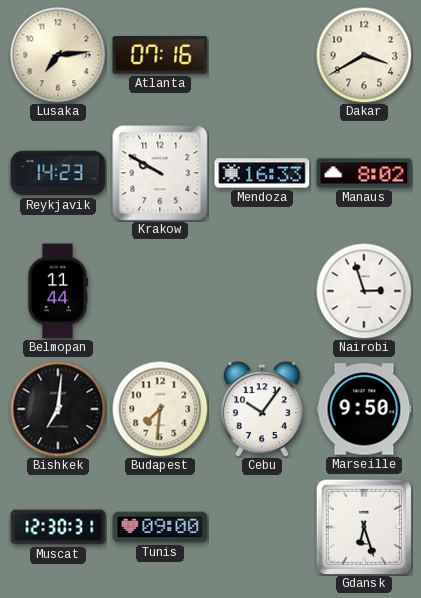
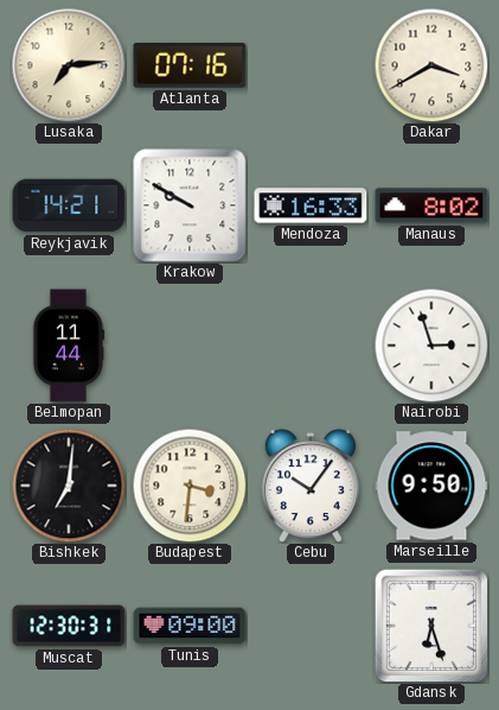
Reykjavik: 14:23 -> 14:21 (69, 205)
Budapest: 7:31 -> 3:31 (190, 486)
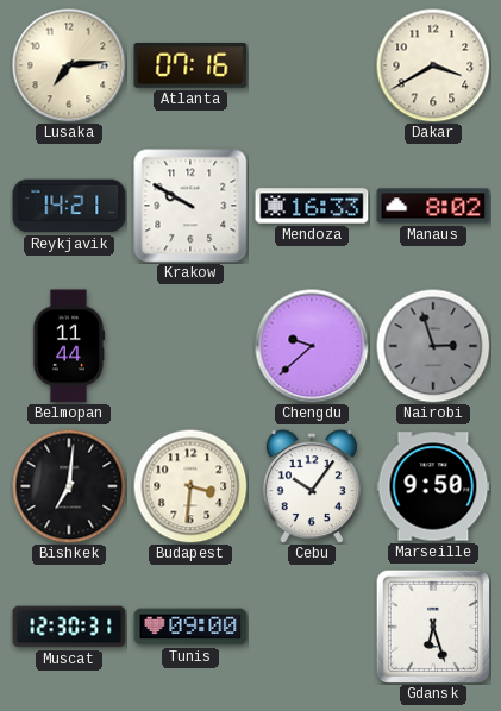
Chengdu: none -> 9:38 (312, 346)
Nairobi dial: white -> grey (433, 346)
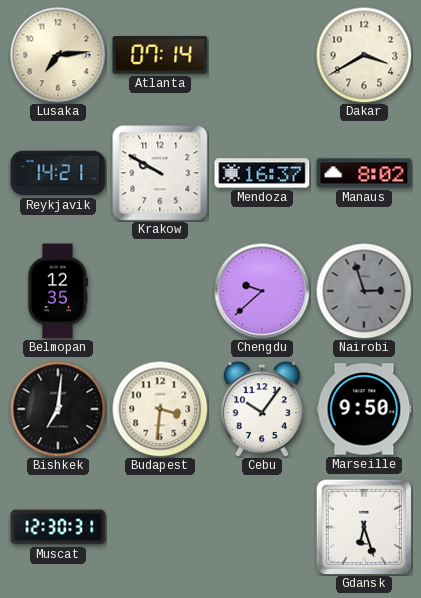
Atlanta: 07:16 -> 07:14 (160, 56)
Mendoza: 16:33 -> 16:37 (262, 173)
Belmopan: 11:44 -> 12:35 (58, 291)
Tunis: 09:00 -> none (190, 627)
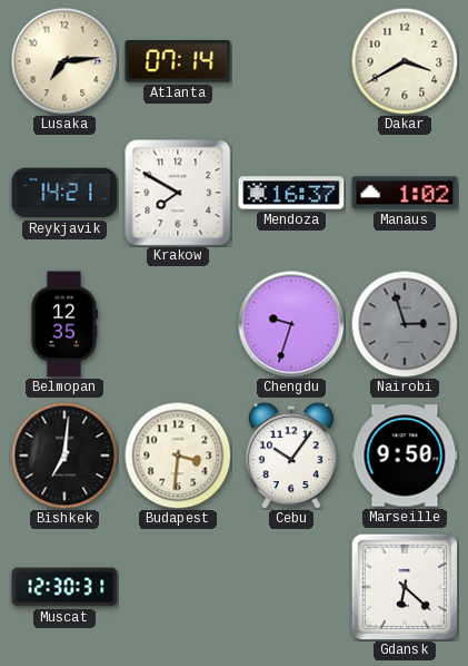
Krakow: 9:50 -> 7:50 (178, 193)
Manaus: 8:02 -> 1:02 (405, 193)
Chengdu: 9:38 -> 9:33 (291, 324)
Gdansk: 6:27 -> 6:22 (404, 586)
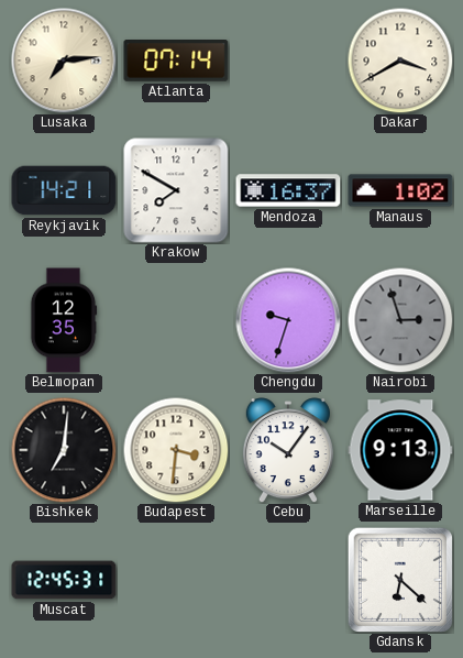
Marseille: 9:50 -> 9:13 (400, 450)
Muscat: 12:30 -> 12:45 (64, 580)
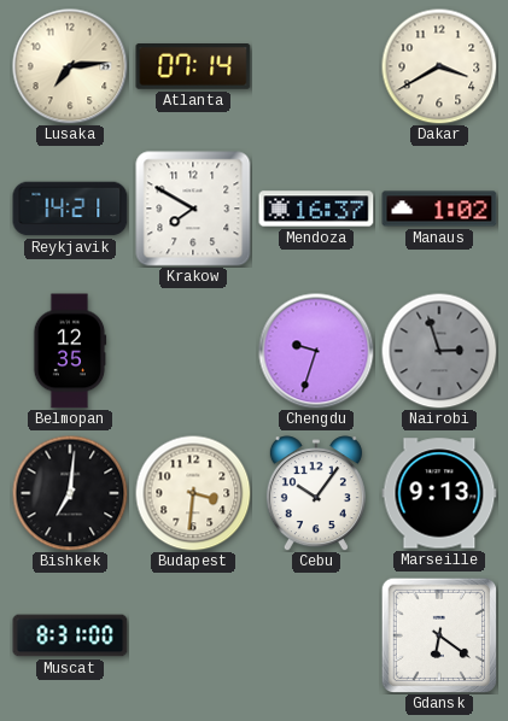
Muscat: 12:45 -> 8:31 (70, 635)
Gdansk: 6:22 -> 6:21 (438, 634)
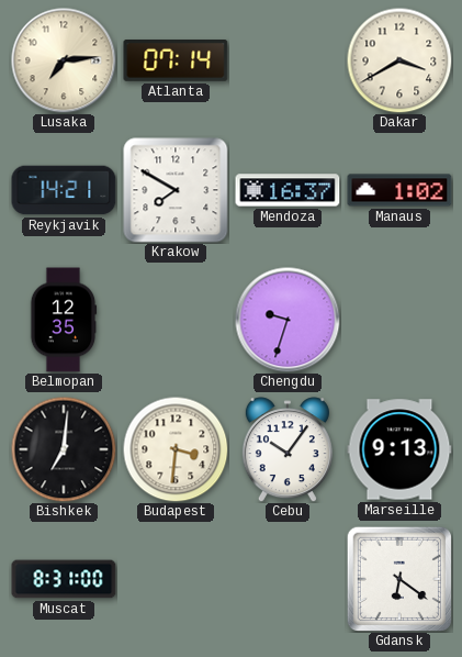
Nairobi: 2:57 -> none (439, 351)
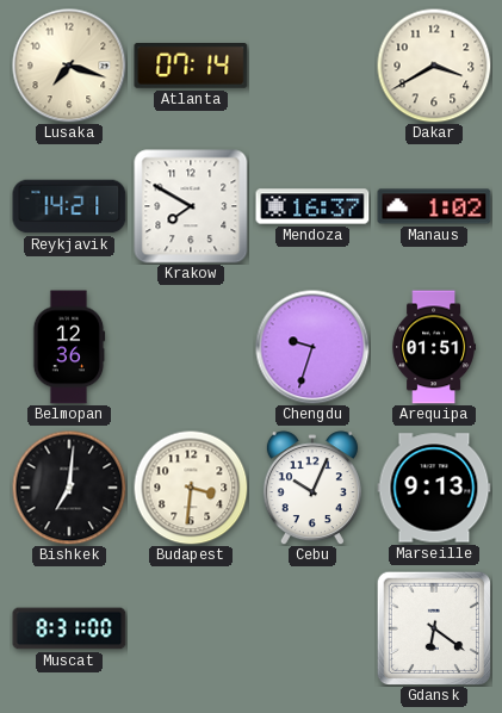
Lusaka: 7:14 -> 7:18 (69, 66)
Belmopan: 12:35 -> 12:36 (69, 347)
Arequipa: none -> 01:51 (433, 347)
Cebu: 10:06 -> 10:04 (312, 488)
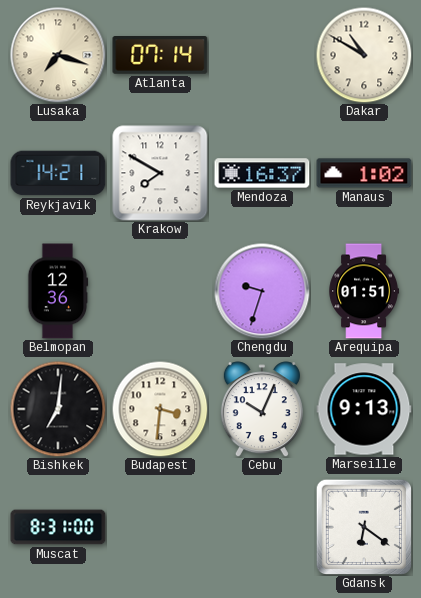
Dakar: 3:40 -> 10:50 (364, 55)
